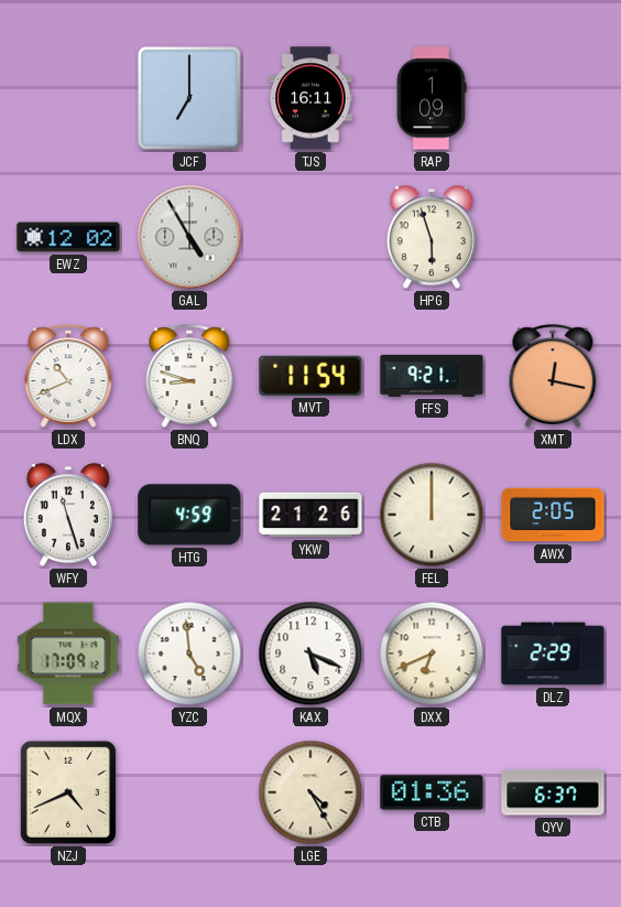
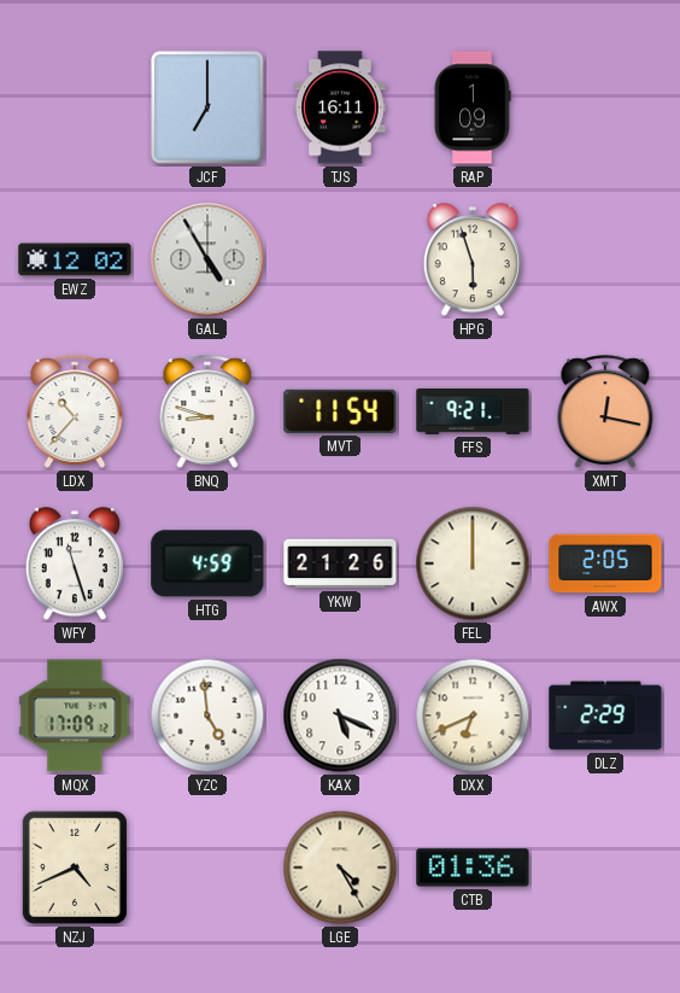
LDX: 10:41 -> 10:37 (75, 411)
QYV: 6:37 -> none (553, 792)
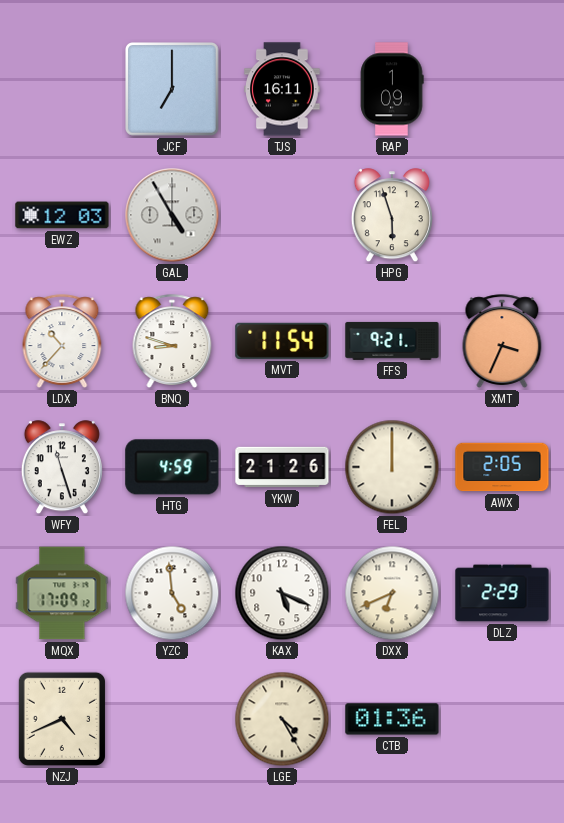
EWZ: 12:02 -> 12:03 (62, 215)
XMT: 12:17 -> 3:34 (502, 341)
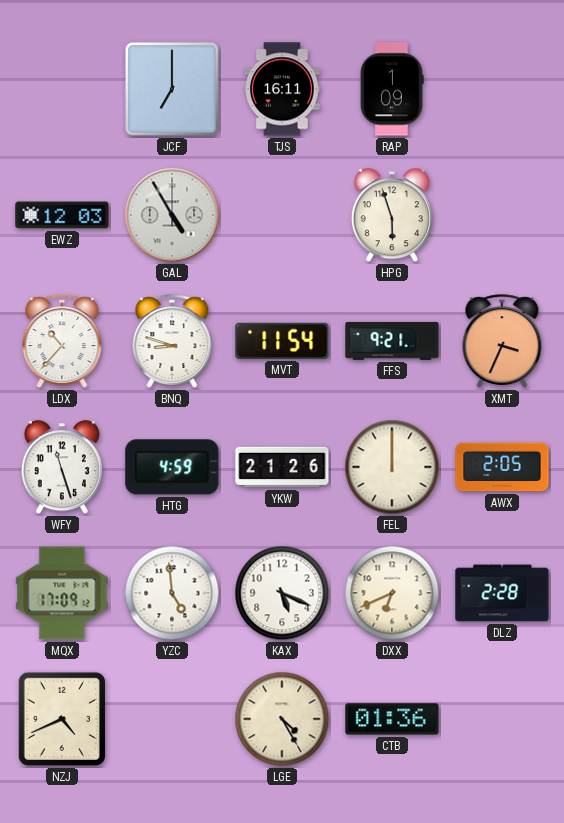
DLZ: 2:29 -> 2:28 (502, 593)
